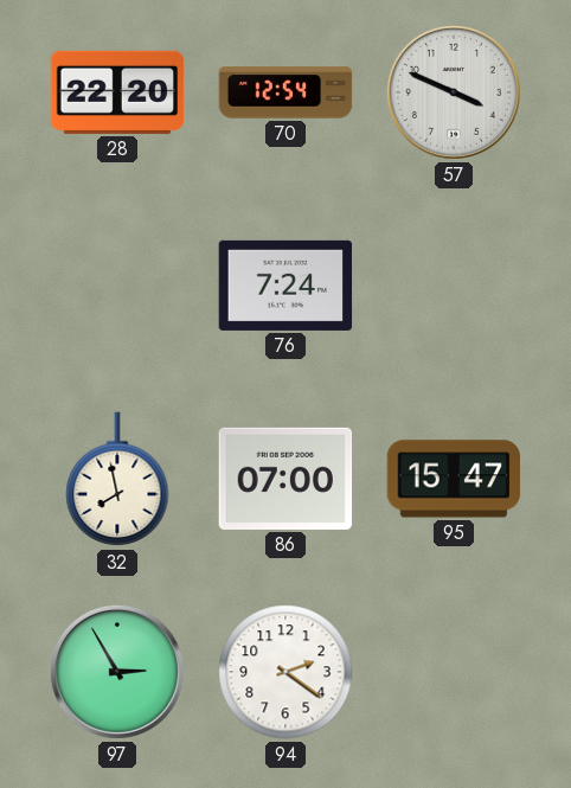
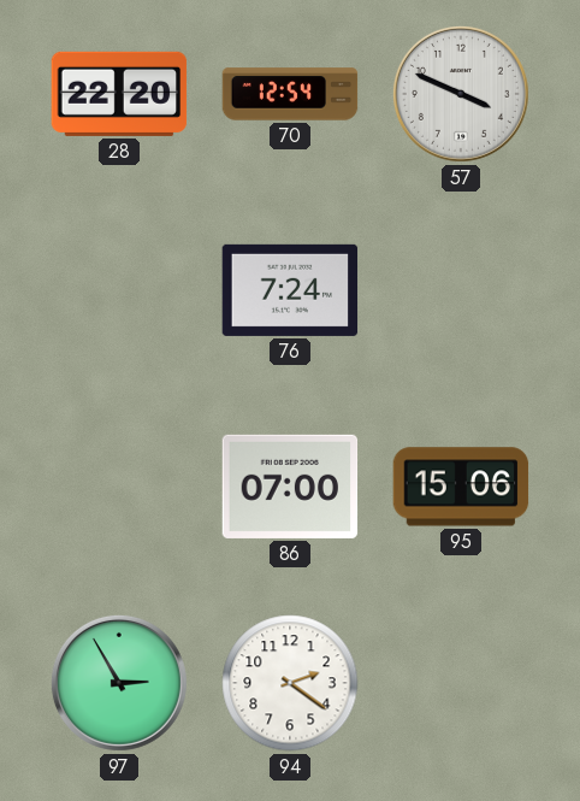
32: 7:58 -> none (117, 480)
95: 15:47 -> 15:06 (461, 487)
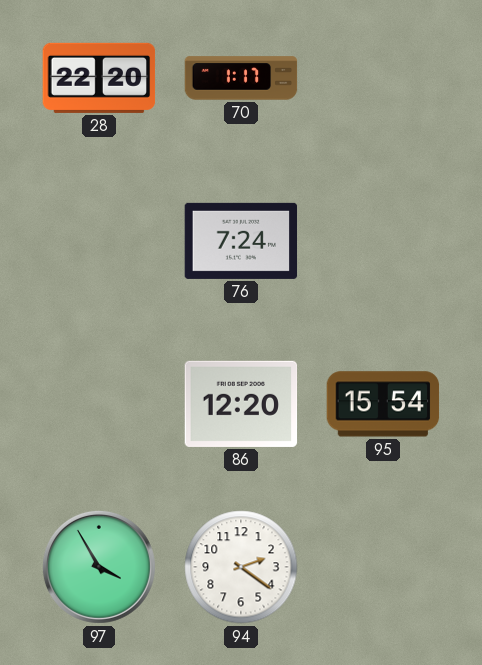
70: 12:54 -> 1:17 (241, 78)
57: 3:49 -> none (461, 94)
86: 07:00 -> 12:20 (241, 404)
95: 15:06 -> 15:54 (383, 404)
97: 2:55 -> 3:55 (99, 567)
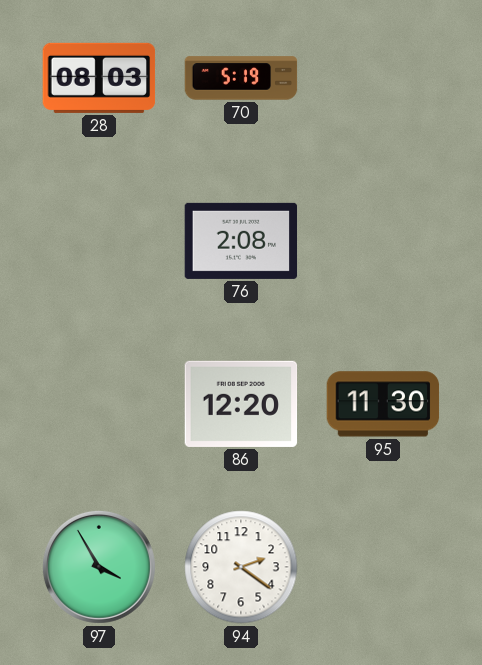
28: 22:20 -> 08:03 (99, 78)
70: 1:17 -> 5:19 (241, 78)
76: 7:24 -> 2:08 (241, 241)
95: 15:54 -> 11:30 (383, 404)
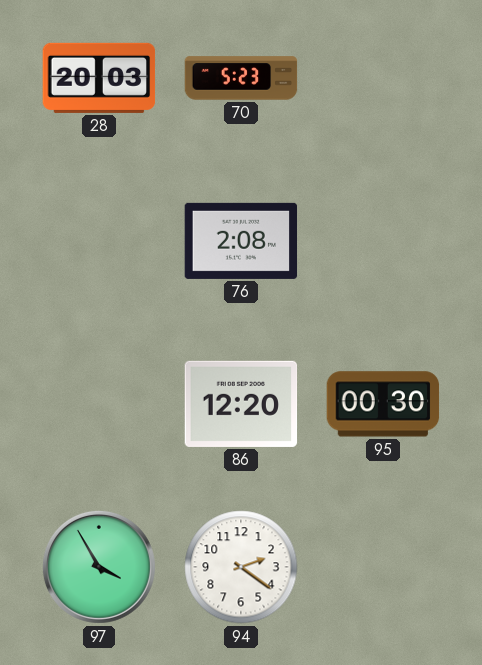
28: 08:03 -> 20:03 (99, 78)
70: 5:19 -> 5:23 (241, 78)
95: 11:30 -> 00:30 (383, 404)
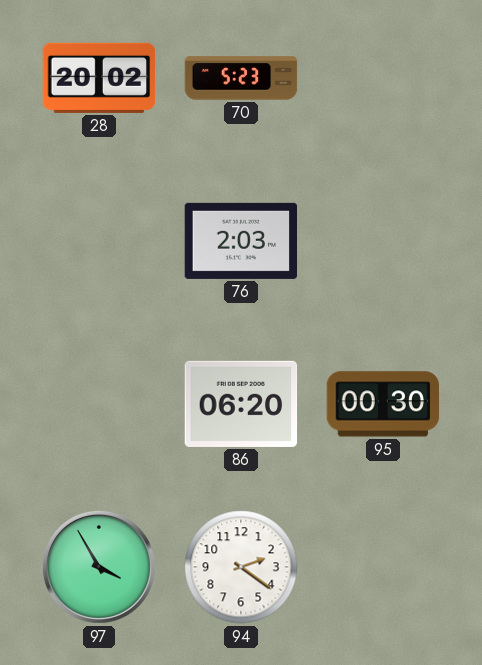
28: 20:03 -> 20:02 (99, 78)
76: 2:08 -> 2:03 (241, 241)
86: 12:20 -> 06:20 (241, 404)
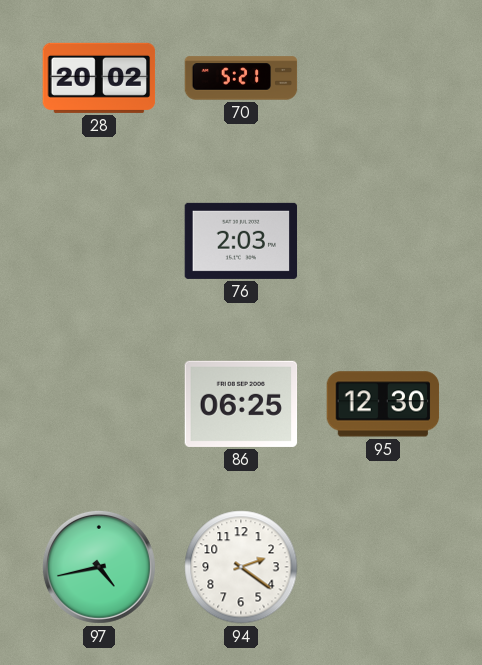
70: 5:23 -> 5:21 (241, 78)
86: 06:20 -> 06:25 (241, 404)
95: 00:30 -> 12:30 (383, 404)
97: 3:55 -> 4:43 (99, 567)
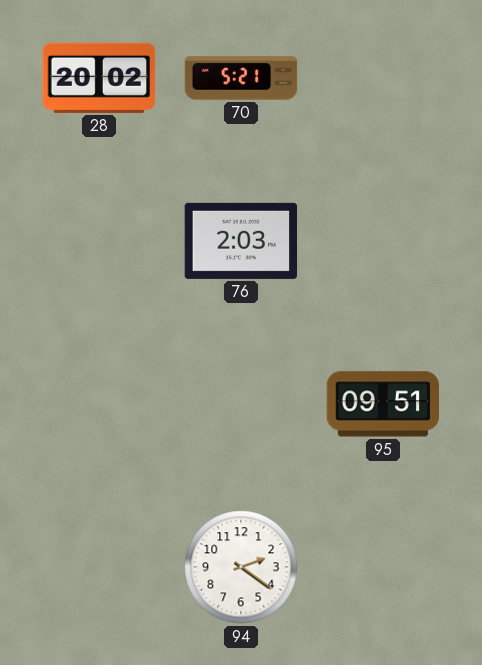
86: 06:25 -> none (241, 404)
95: 12:30 -> 09:51 (383, 404)
97: 4:43 -> none (99, 567)
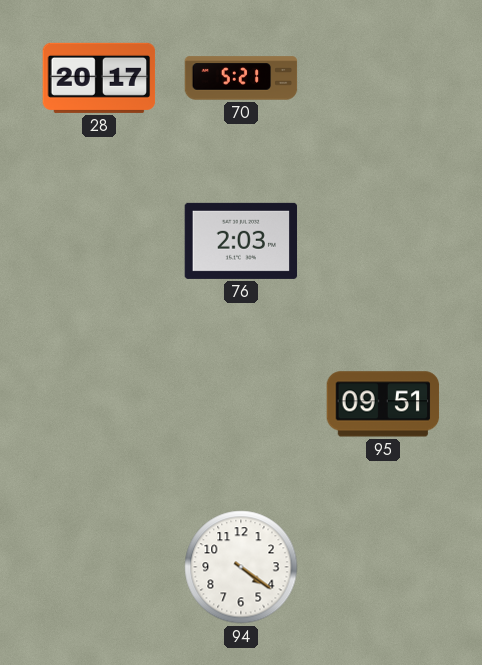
28: 20:02 -> 20:17 (99, 78)
94: 2:21 -> 4:21 (241, 567)
